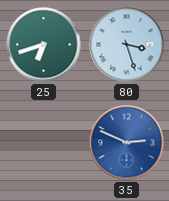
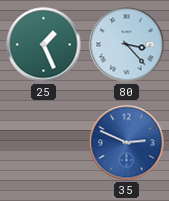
25: 6:42 -> 1:26 (44, 45)
80: 3:27 -> 3:23 (127, 45)
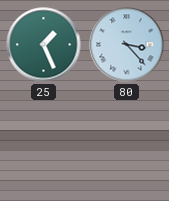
35: 2:49 -> none (127, 143)
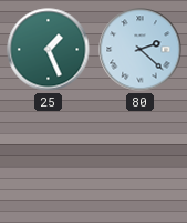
80: 3:23 -> 2:22 (141, 50)
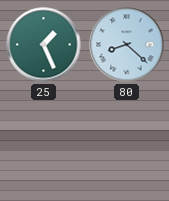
80: 2:22 -> 8:22 (127, 45)
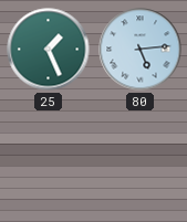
80: 8:22 -> 5:14 (141, 50)
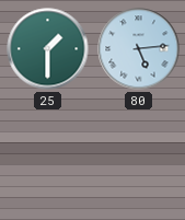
25: 1:26 -> 1:30 (48, 49)
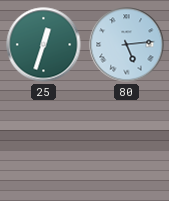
25: 1:30 -> 12:33 (44, 45)
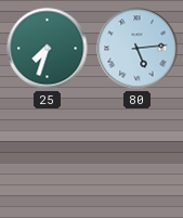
25: 12:33 -> 7:33 (48, 49)
